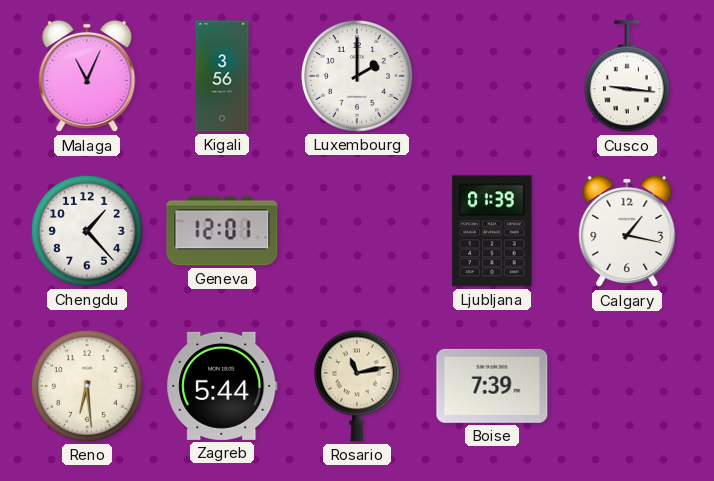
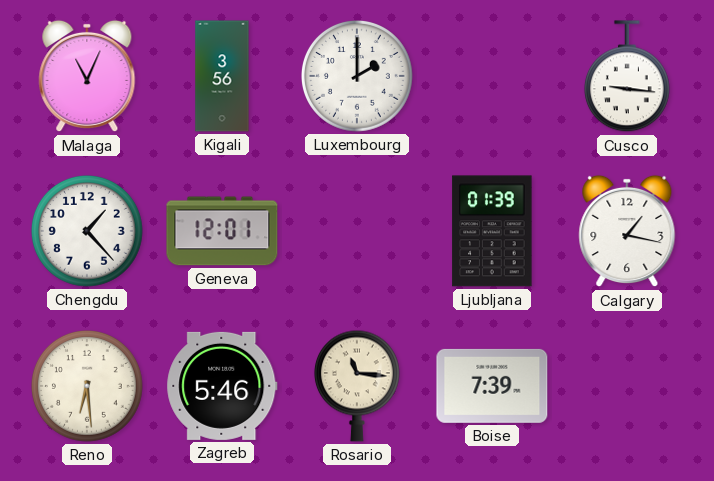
Zagreb: 5:44 -> 5:46 (222, 386)
Rosario: 11:13 -> 11:16 (357, 386)
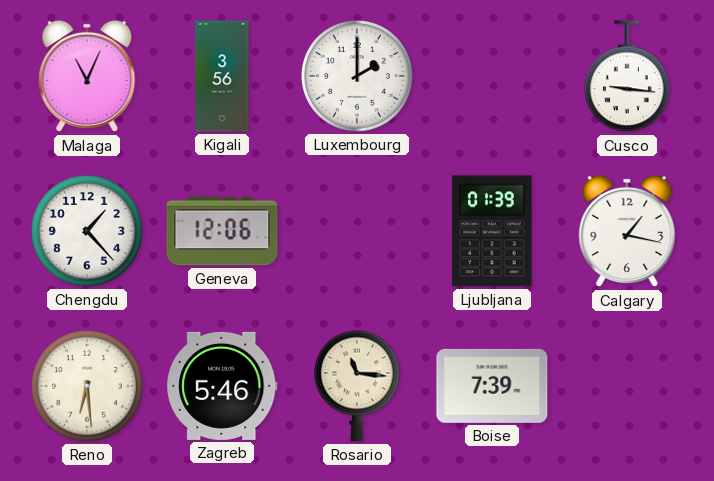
Geneva: 12:01 -> 12:06 (222, 231)
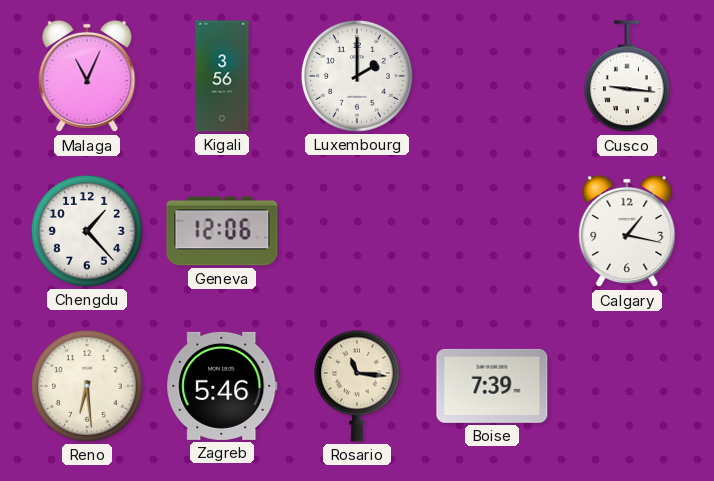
Ljubljana: 01:39 -> none (492, 231)
